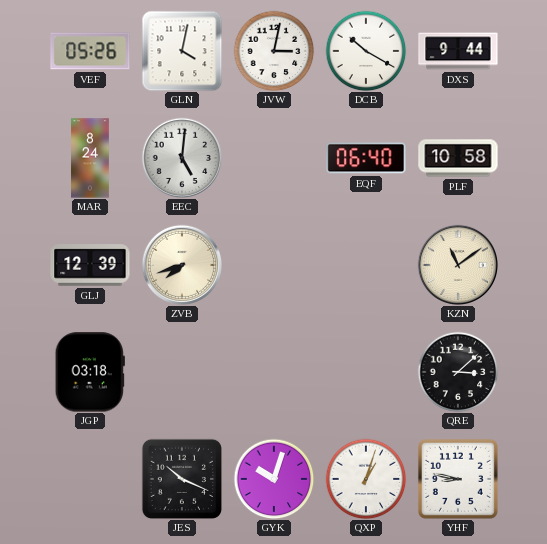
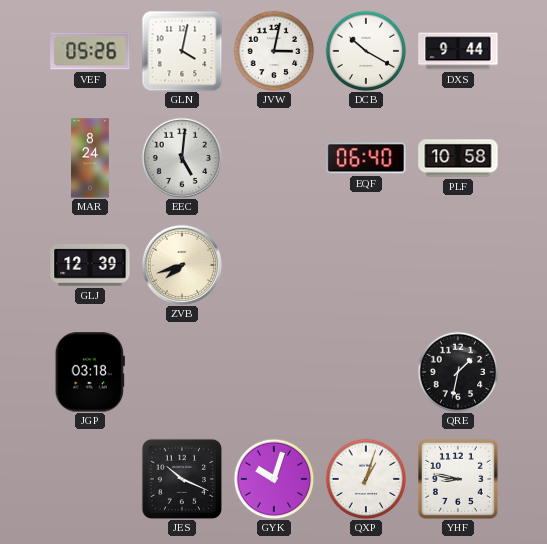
KZN: 11:09 -> none (458, 265)
QRE: 3:08 -> 1:32 (458, 372)
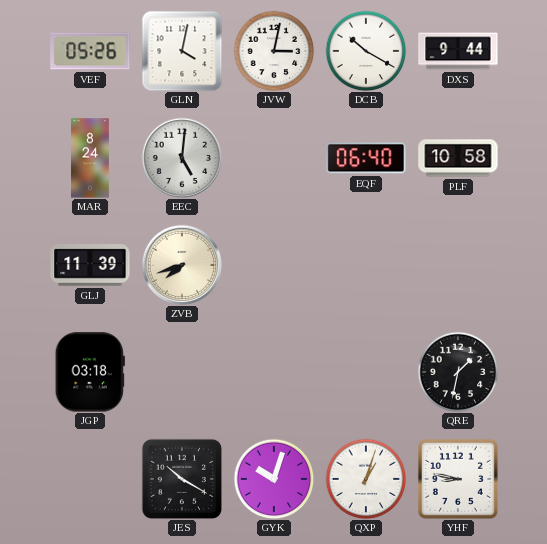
GLJ: 12:39 -> 11:39 (90, 265)
JES: 10:19 -> 10:20 (181, 478)
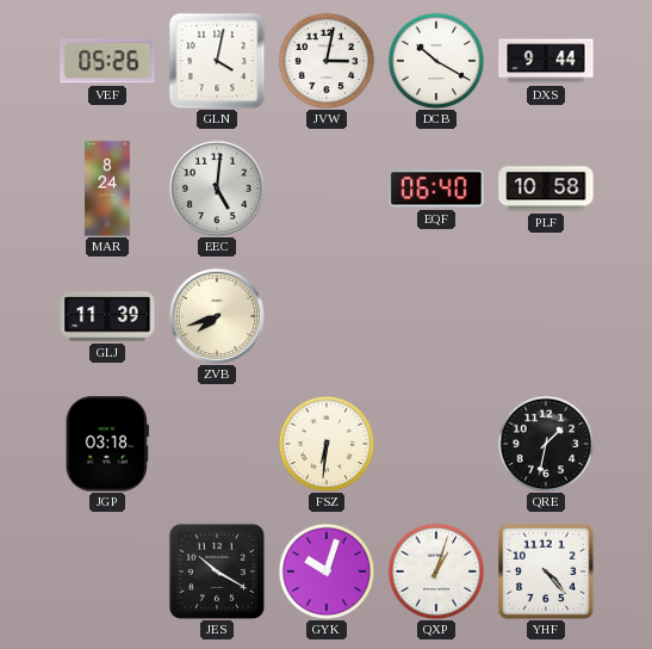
FSZ: none -> 6:31 (327, 444)
YHF: 8:47 -> 4:23 (546, 571)
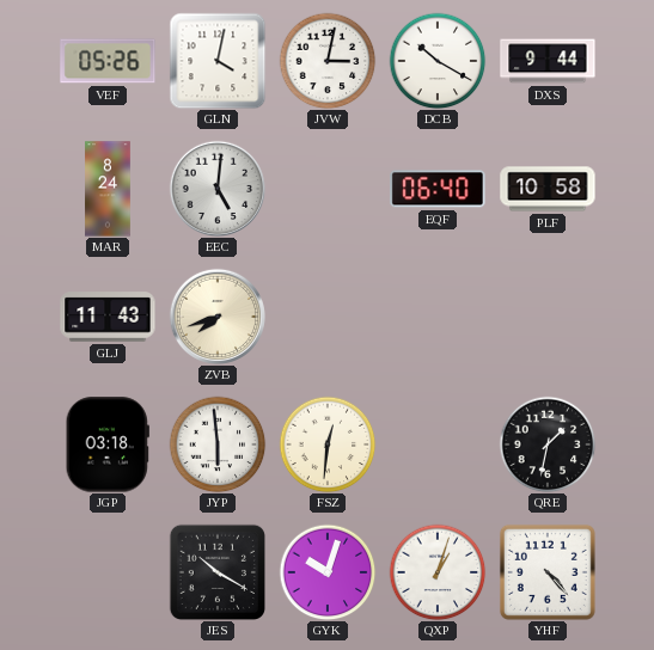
GLJ: 11:39 -> 11:43 (108, 317)
JYP: none -> 5:59 (218, 444)
FSZ: 6:31 -> 12:31 (328, 444)
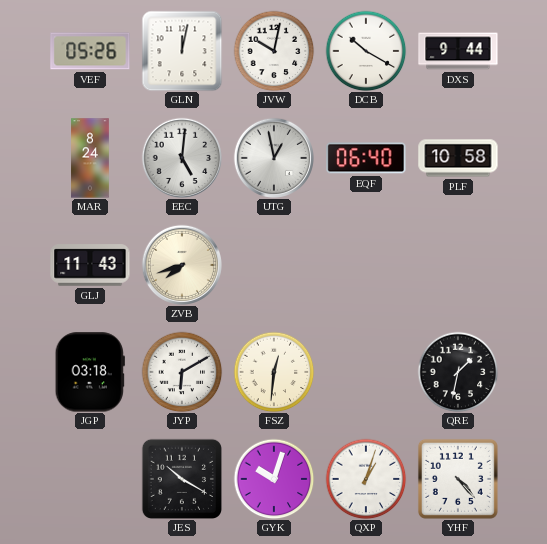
GLN: 4:02 -> 12:02 (182, 51)
JVW: 3:02 -> 10:02 (274, 51)
UTG: none -> 12:58 (274, 158)
JYP: 5:59 -> 6:10 (182, 372)
